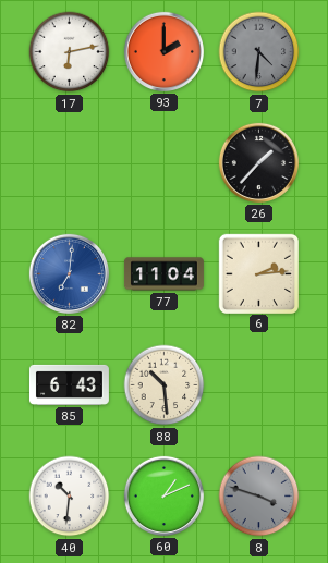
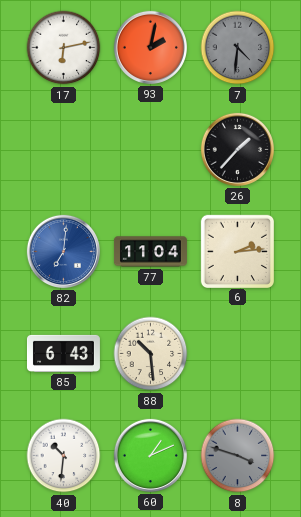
93: 2:00 -> 2:02 (150, 47)
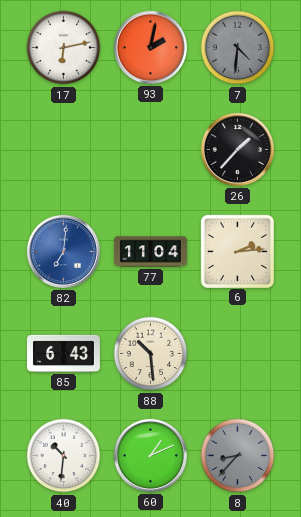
8: 3:48 -> 8:37 (238, 456)
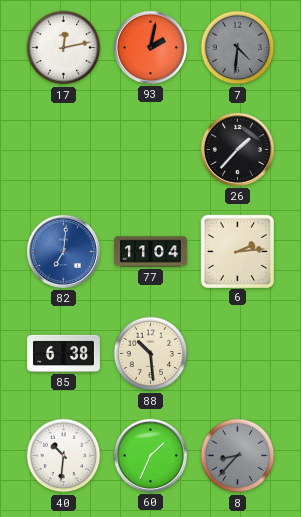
17: 6:13 -> 12:13 (64, 48)
85: 6:43 -> 6:38 (63, 353)
60: 1:11 -> 1:34 (150, 455)
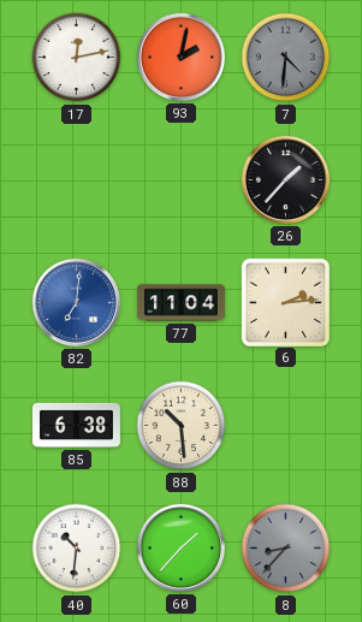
60: 1:34 -> 1:37 (180, 547)
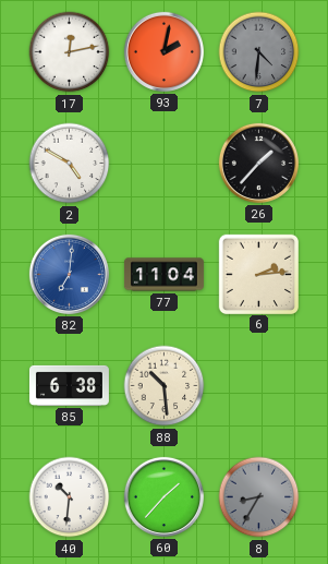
2: none -> 4:50 (70, 164)
8: 8:37 -> 8:35 (259, 497)
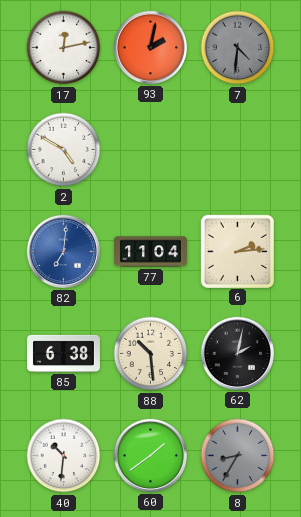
26: 1:37 -> none (258, 163)
62: none -> 2:02 (237, 353)
60: 1:37 -> 1:39 (150, 455)
